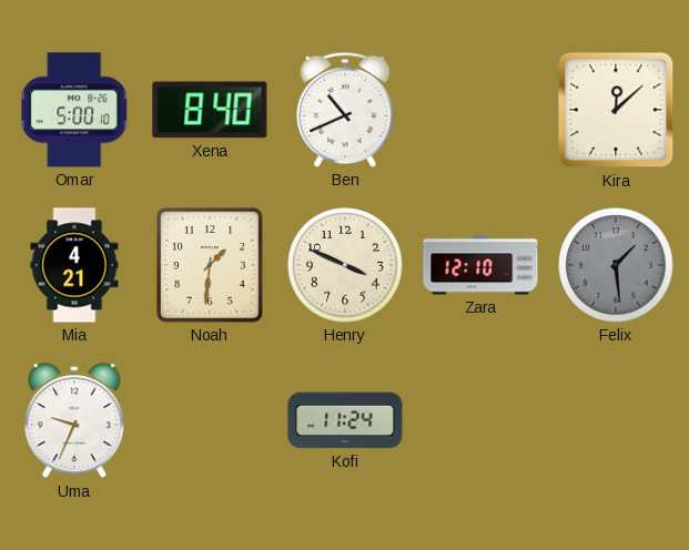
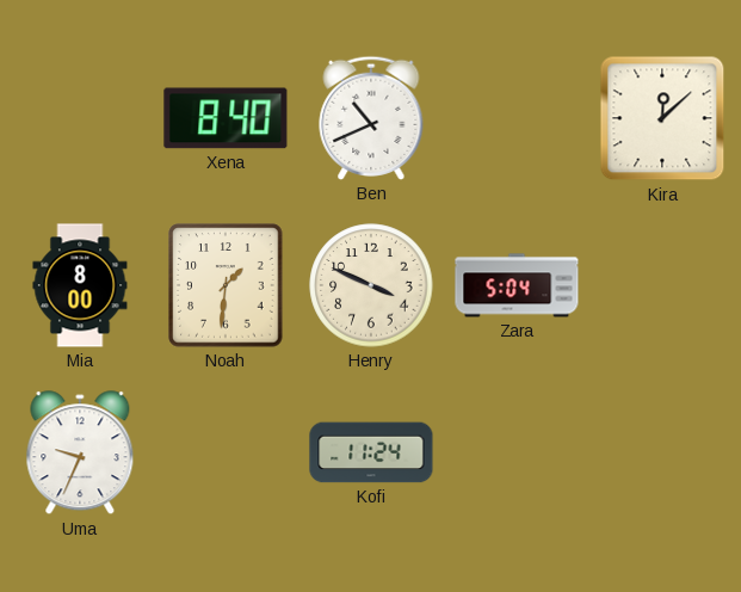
Omar: 5:00 -> none (74, 110)
Mia: 4:21 -> 8:00 (80, 285)
Zara: 12:10 -> 5:04 (517, 285)
Felix: 1:29 -> none (616, 265)
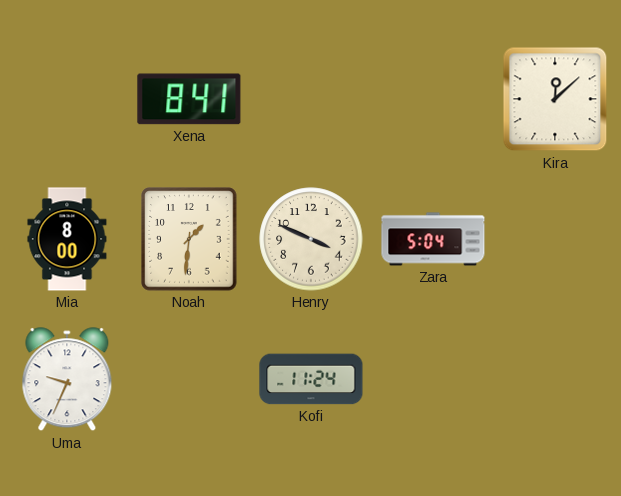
Xena: 8:40 -> 8:41 (189, 99)
Ben: 10:41 -> none (371, 118)
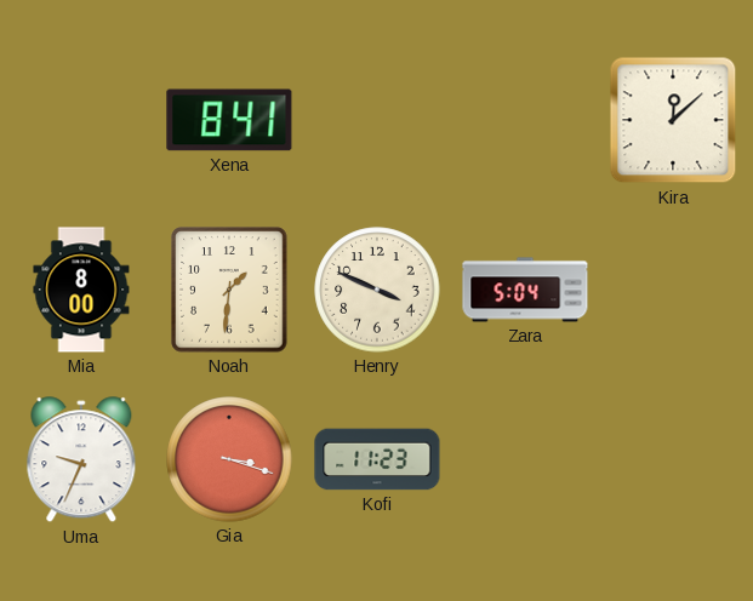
Gia: none -> 3:18 (229, 459)
Kofi: 11:24 -> 11:23 (377, 459)
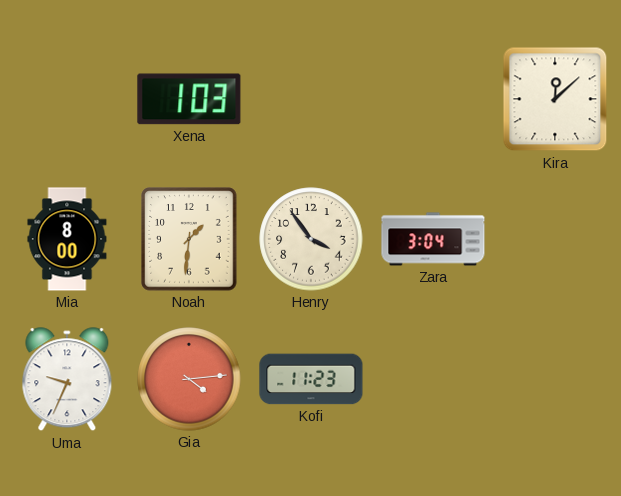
Xena: 8:41 -> 1:03 (189, 99)
Henry: 3:49 -> 3:54 (311, 239)
Zara: 5:04 -> 3:04 (433, 239)
Gia: 3:18 -> 4:14 (189, 379)
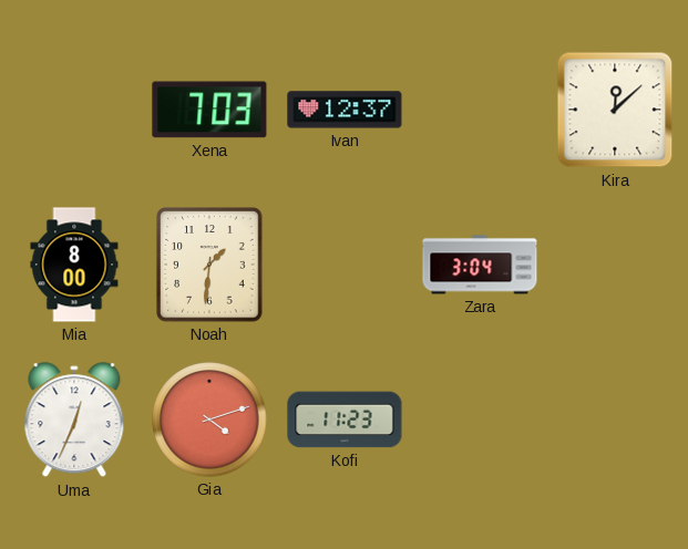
Xena: 1:03 -> 7:03 (209, 110)
Ivan: none -> 12:37 (345, 110)
Henry: 3:54 -> none (311, 239)
Uma: 9:34 -> 12:34 (74, 421)
Gia: 4:14 -> 4:12 (209, 419)
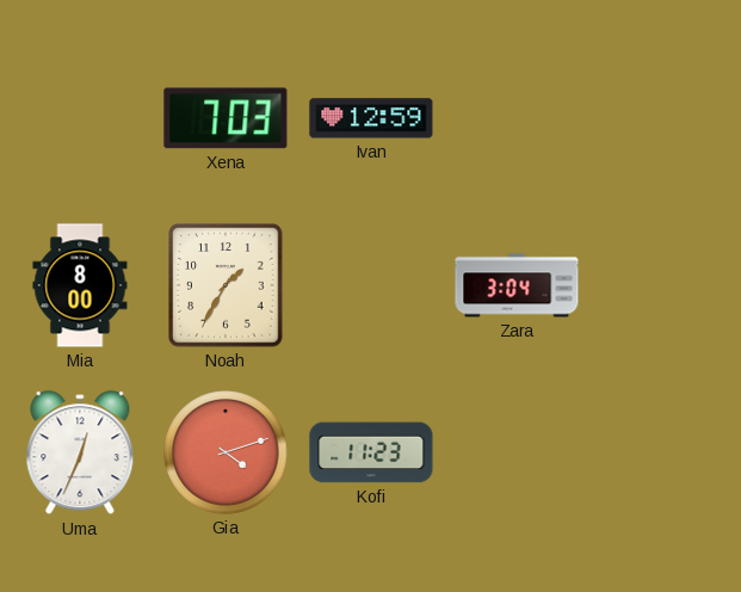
Ivan: 12:37 -> 12:59 (371, 118)
Kira: 12:08 -> none (615, 110)
Noah: 1:31 -> 1:35 (226, 285)
